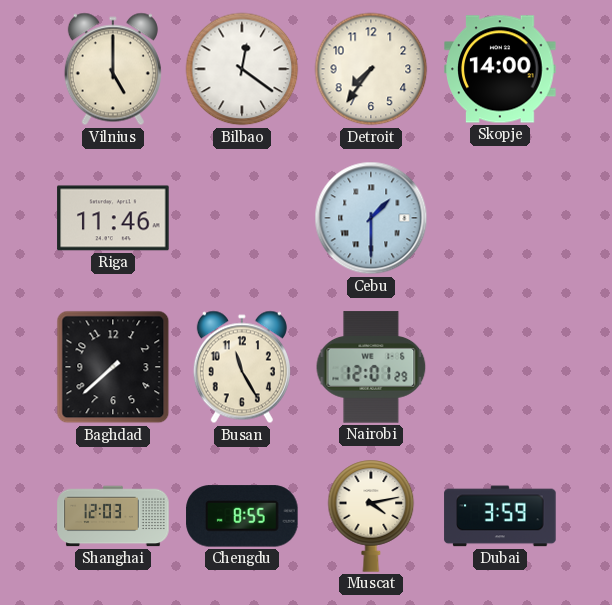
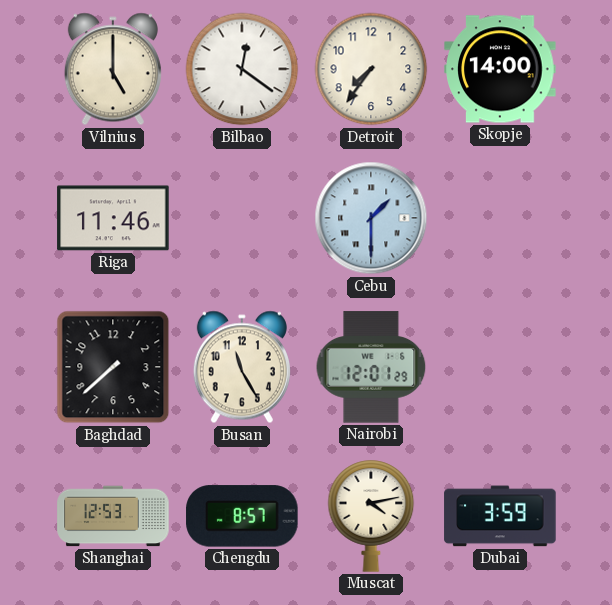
Shanghai: 12:03 -> 12:53 (113, 516)
Chengdu: 8:55 -> 8:57 (242, 516)
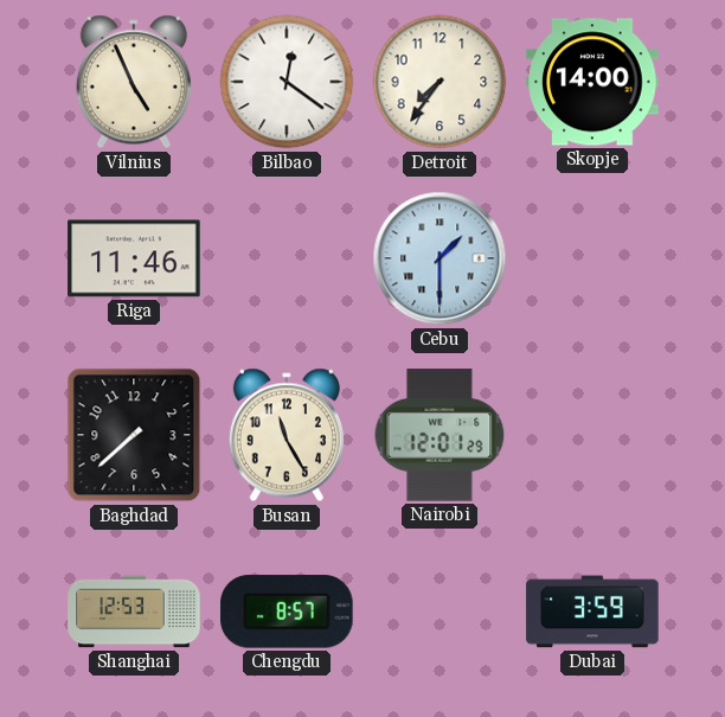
Vilnius: 5:00 -> 4:56 (134, 82)
Muscat: 4:13 -> none (371, 516)
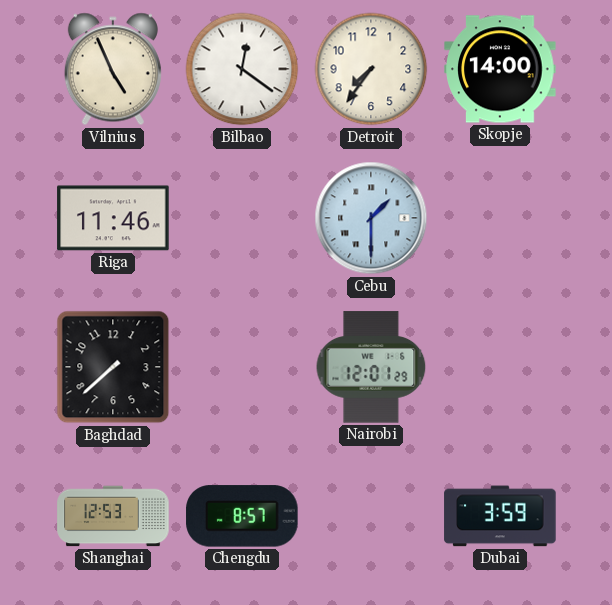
Busan: 11:25 -> none (287, 435)
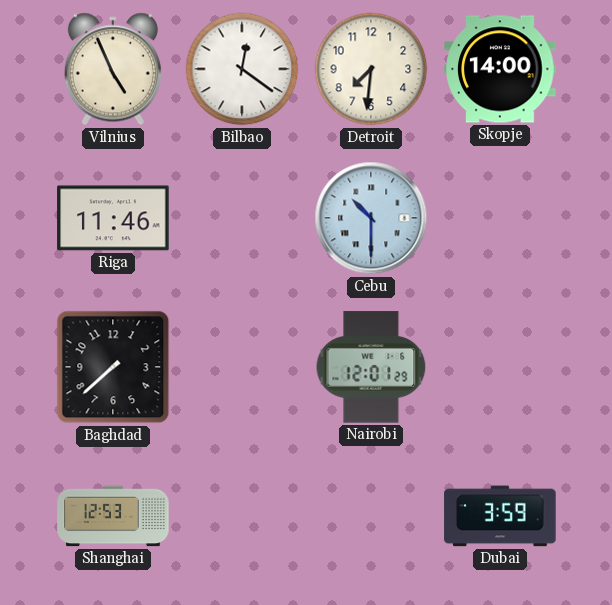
Detroit: 7:36 -> 7:31 (371, 69)
Cebu: 1:30 -> 10:30 (371, 218)
Chengdu: 8:57 -> none (242, 516)
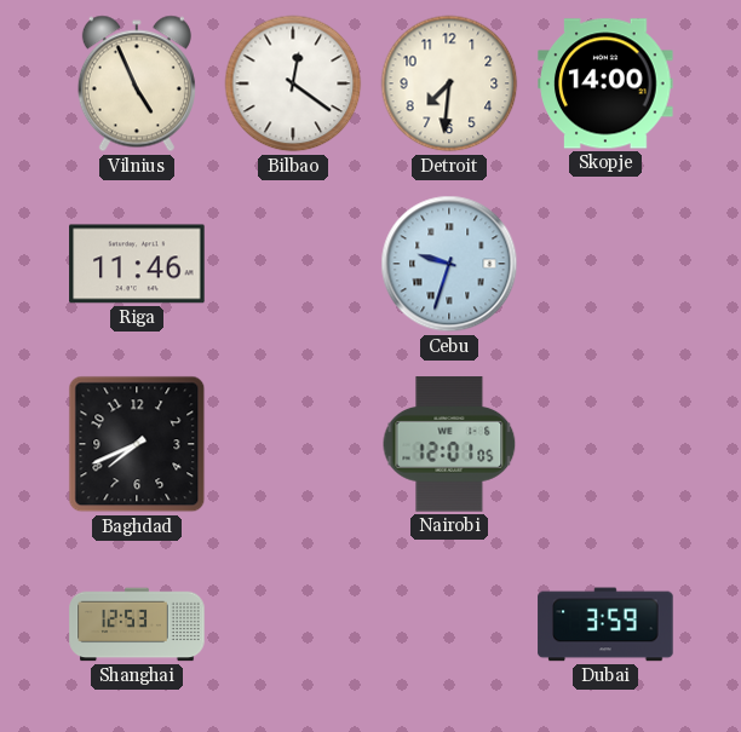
Cebu: 10:30 -> 9:33 (449, 264)
Baghdad: 7:38 -> 7:41 (137, 444)
Nairobi: 12:01:29 -> 12:01:05 (449, 444)
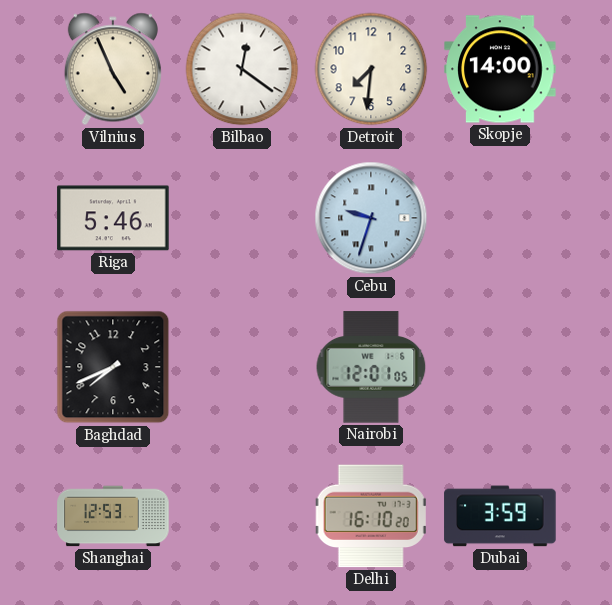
Riga: 11:46 -> 5:46 (113, 218)
Delhi: none -> 16:10 (371, 516)
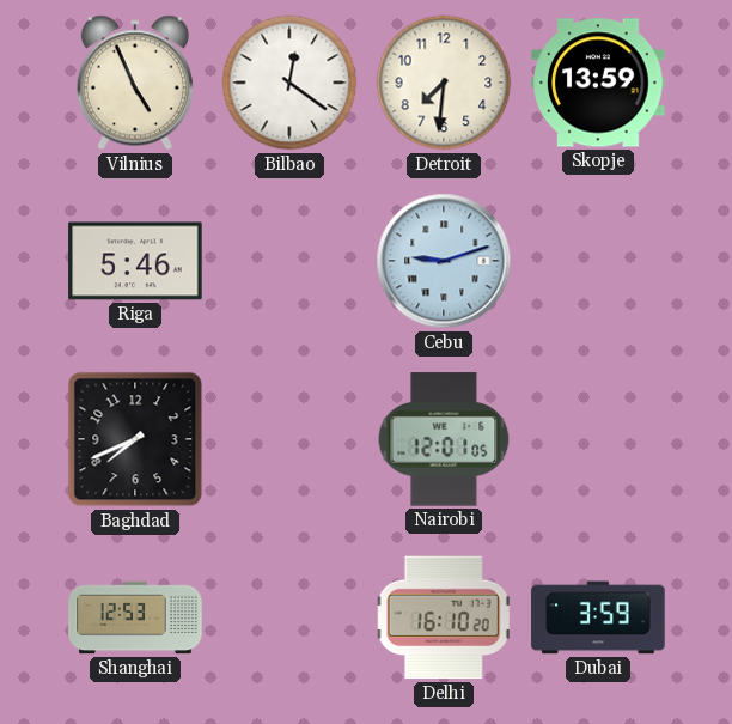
Skopje: 14:00 -> 13:59 (598, 83)
Cebu: 9:33 -> 9:12 (444, 261)
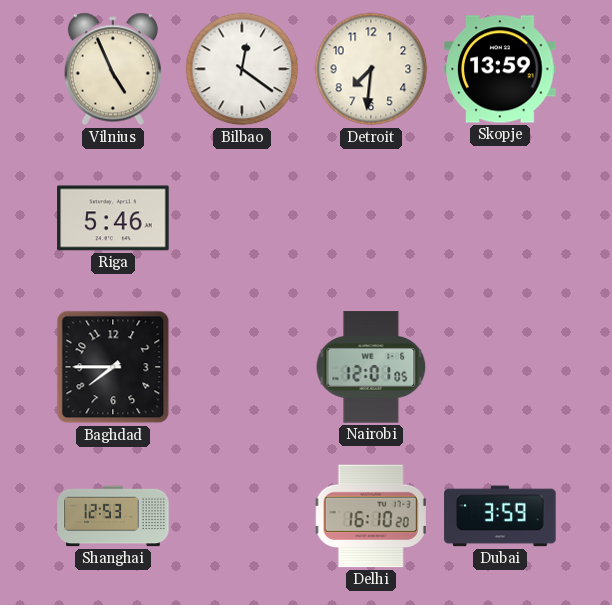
Cebu: 9:12 -> none (444, 261)
Baghdad: 7:41 -> 7:45 (113, 367)
